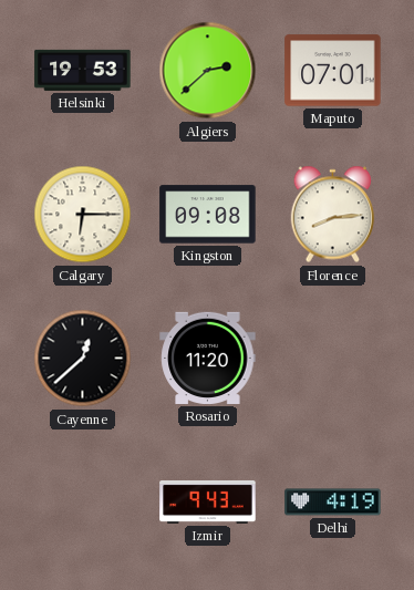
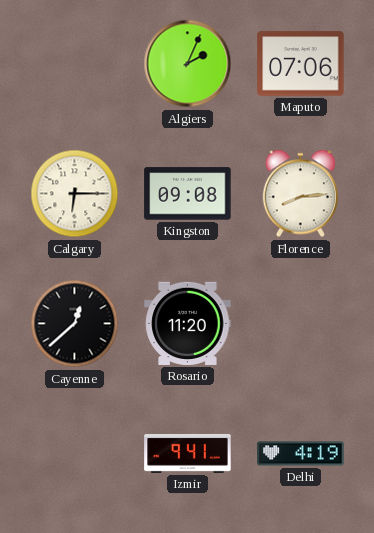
Helsinki: 19:53 -> none (83, 70)
Algiers: 2:38 -> 2:04 (188, 64)
Maputo: 07:01 -> 07:06 (301, 64)
Izmir: 9:43 -> 9:41 (188, 453)
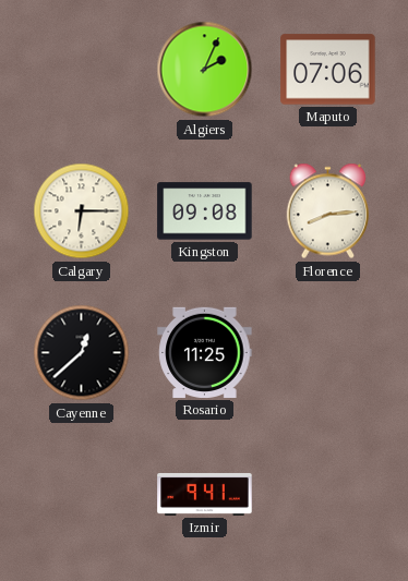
Rosario: 11:20 -> 11:25 (205, 352)
Delhi: 4:19 -> none (301, 454)
